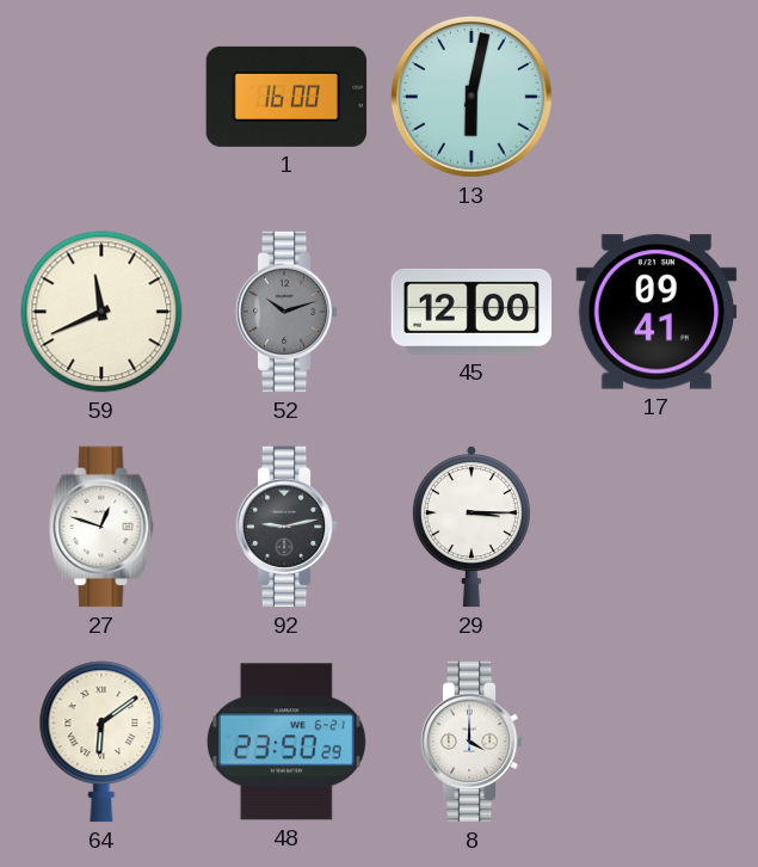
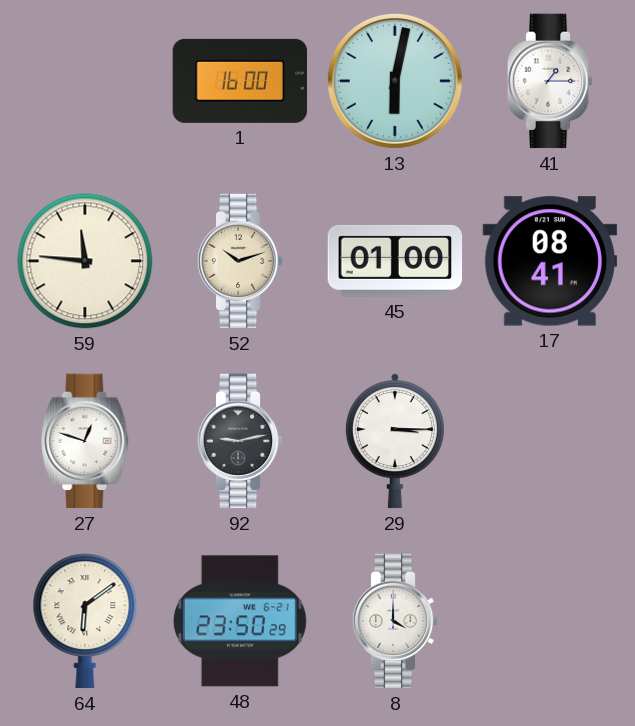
41: none -> 1:15 (550, 81)
59: 11:41 -> 11:46 (85, 261)
52 dial: grey -> cream (240, 261)
45: 12:00 -> 01:00 (395, 261)
17: 09:41 -> 08:41 (550, 261)
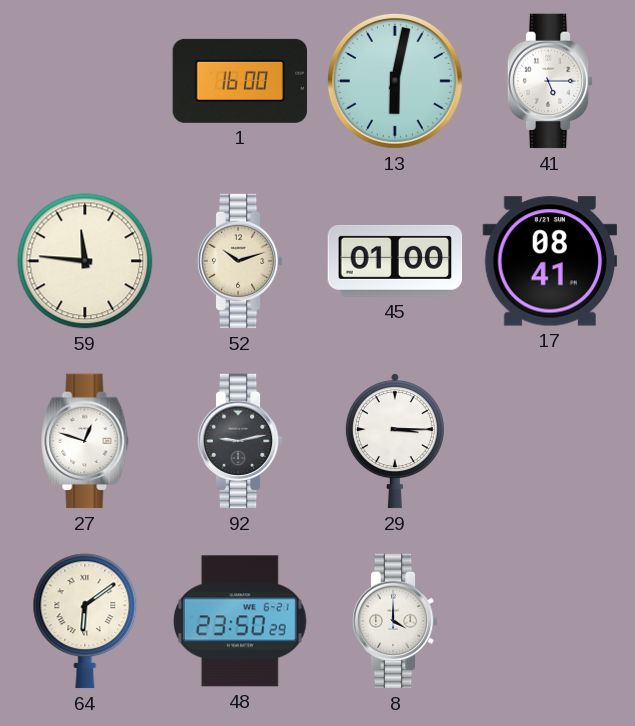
41: 1:15 -> 5:15 (550, 81)
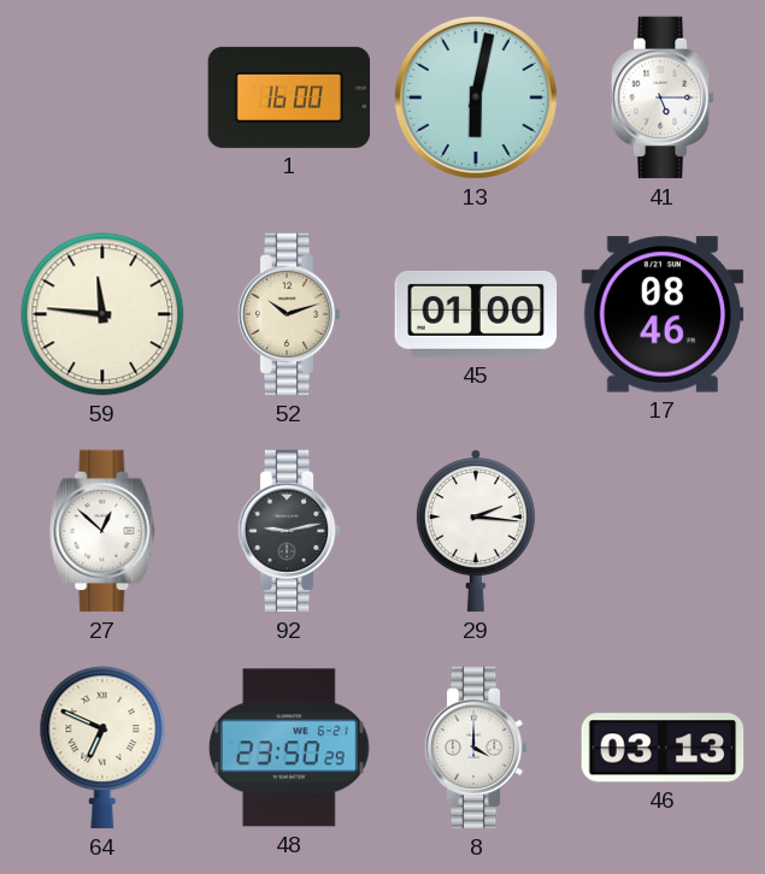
17: 08:41 -> 08:46 (663, 314)
27: 12:48 -> 12:52 (102, 531)
29: 3:15 -> 2:16 (476, 531)
64: 6:09 -> 6:49 (102, 748)
46: none -> 03:13 (663, 748)
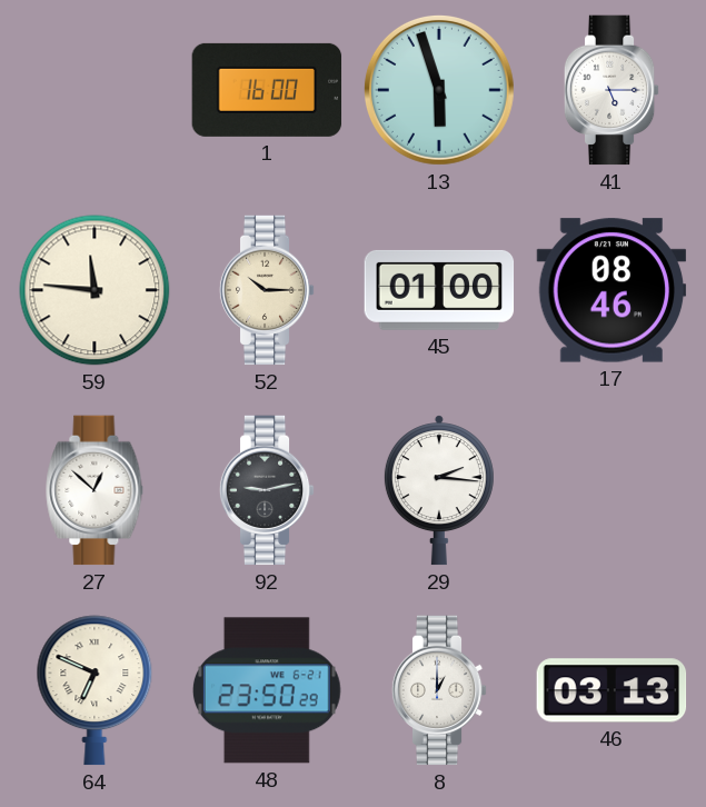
13: 6:02 -> 5:57 (439, 90)
52: 10:12 -> 10:15 (267, 290)
8: 4:00 -> 1:00 (439, 690)
